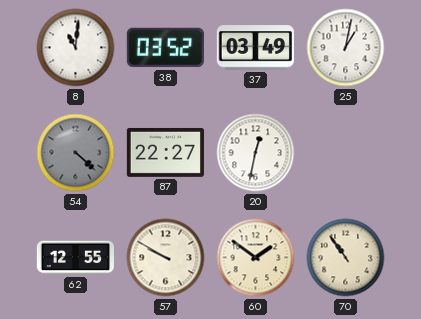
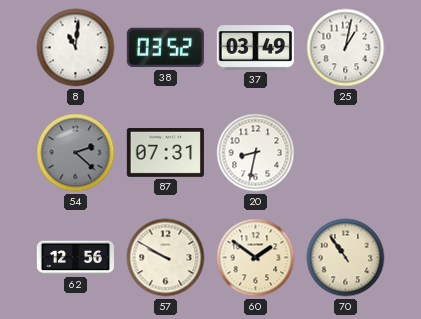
54: 4:22 -> 2:22 (76, 153)
87: 22:27 -> 07:31 (165, 152)
20: 12:32 -> 8:32 (256, 153)
62: 12:55 -> 12:56 (75, 258)
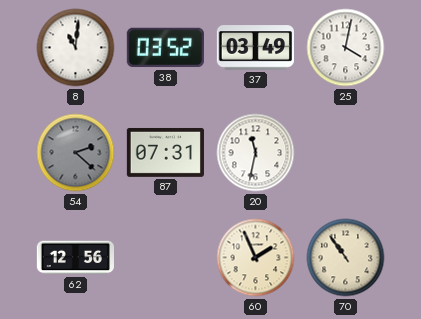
25: 1:02 -> 4:02 (346, 48)
20: 8:32 -> 11:32 (256, 153)
57: 9:50 -> none (166, 258)
60: 1:51 -> 1:56 (256, 258)
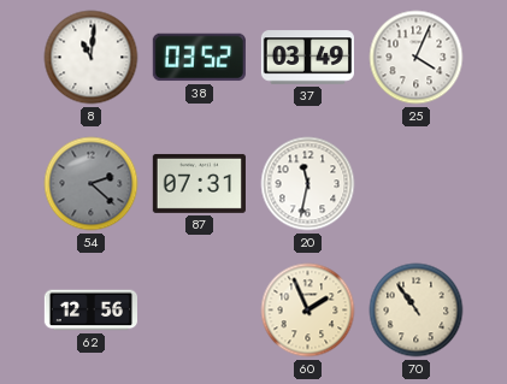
25: 4:02 -> 4:04 (417, 58)
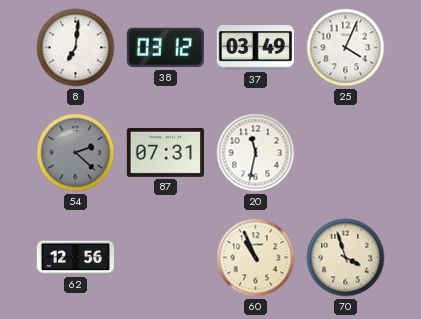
8: 11:01 -> 7:01 (76, 48)
38: 03:52 -> 03:12 (165, 48)
60: 1:56 -> 10:56 (256, 258)
70: 10:54 -> 3:57 (346, 258)
